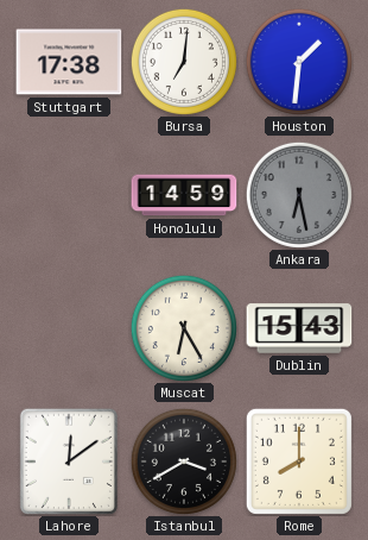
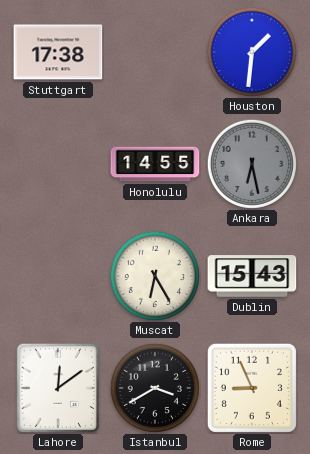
Bursa: 7:01 -> none (184, 62)
Honolulu: 14:59 -> 14:55 (155, 164)
Rome: 8:00 -> 8:56 (252, 388)
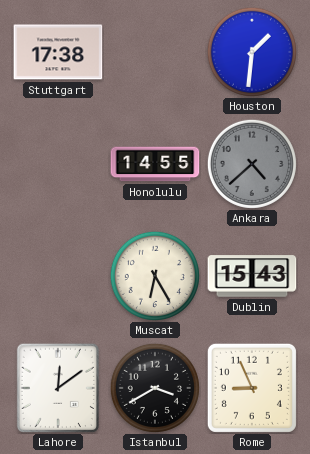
Ankara: 6:28 -> 4:38 (252, 164)
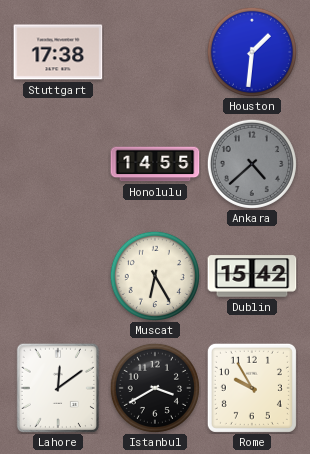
Dublin: 15:43 -> 15:42 (252, 276)
Rome: 8:56 -> 9:55 (252, 388)
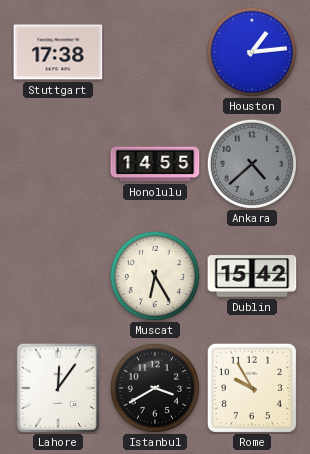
Houston: 1:31 -> 1:14 (252, 52)
Lahore: 12:09 -> 12:06 (58, 387)
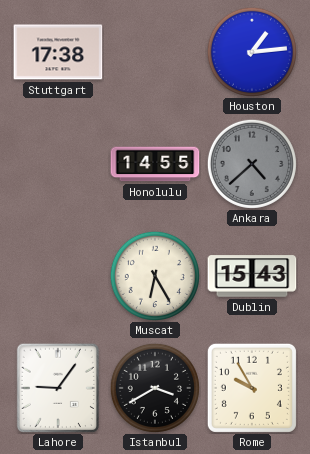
Dublin: 15:42 -> 15:43 (252, 276)
Lahore: 12:06 -> 9:06 (58, 387)
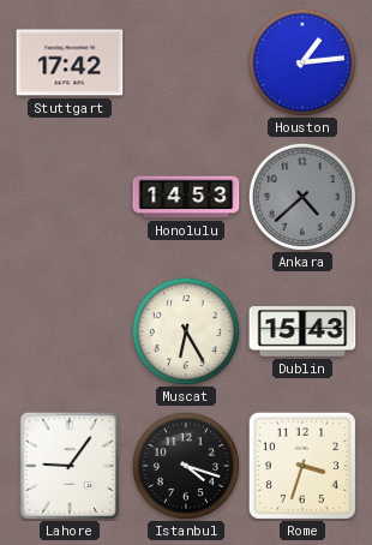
Stuttgart: 17:38 -> 17:42 (70, 62)
Honolulu: 14:55 -> 14:53 (186, 197)
Istanbul: 3:40 -> 4:18 (186, 466)
Rome: 9:55 -> 3:33 (302, 466)
